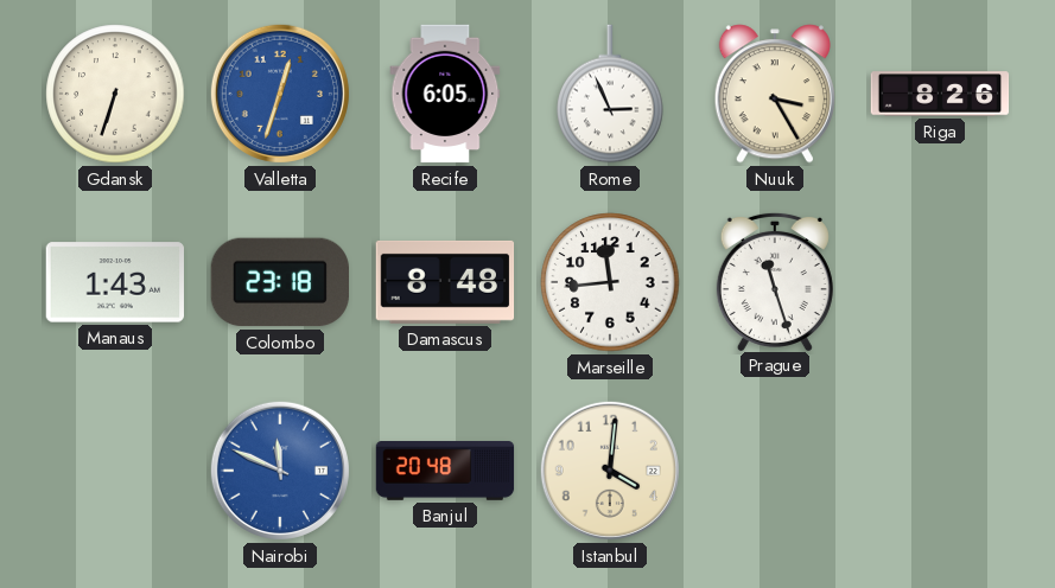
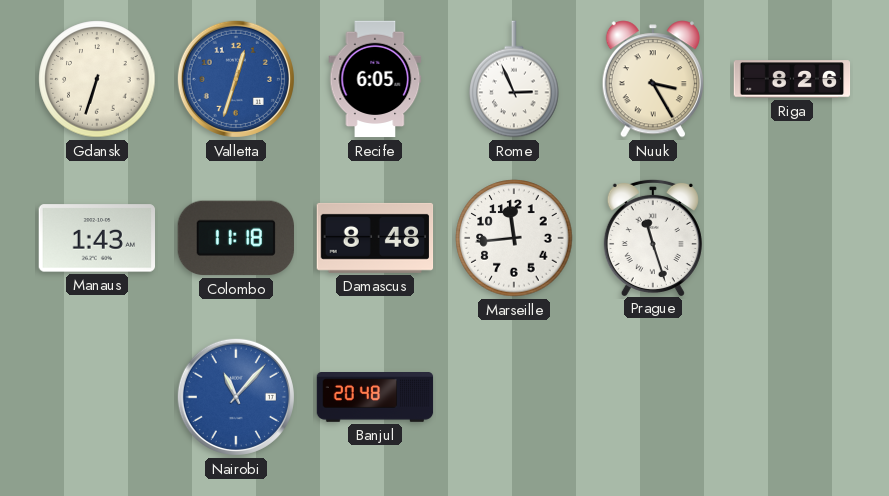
Colombo: 23:18 -> 11:18 (235, 238)
Nairobi: 11:49 -> 11:07 (236, 397)
Istanbul: 4:01 -> none (610, 471)
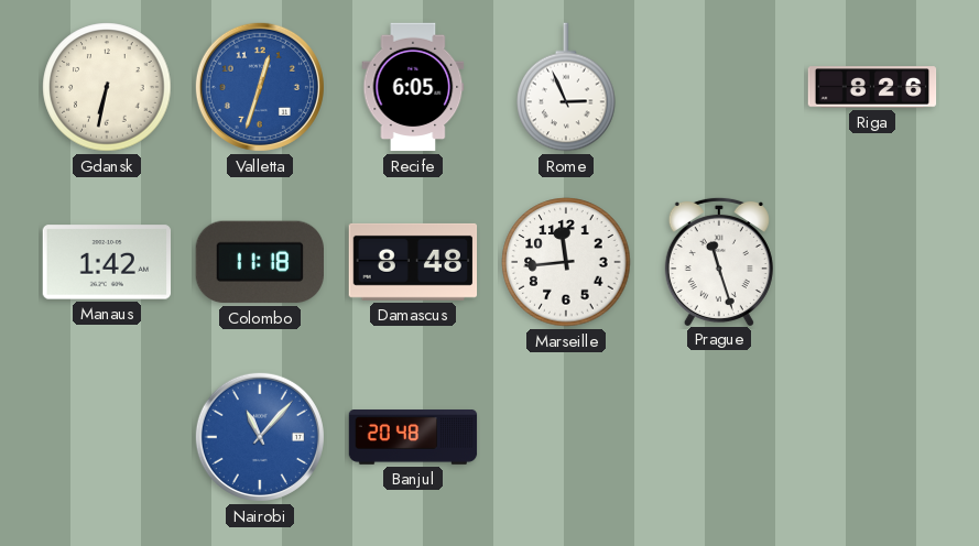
Gdansk: 6:33 -> 6:32 (107, 87)
Nuuk: 3:25 -> none (653, 79)
Manaus: 1:43 -> 1:42 (106, 262)
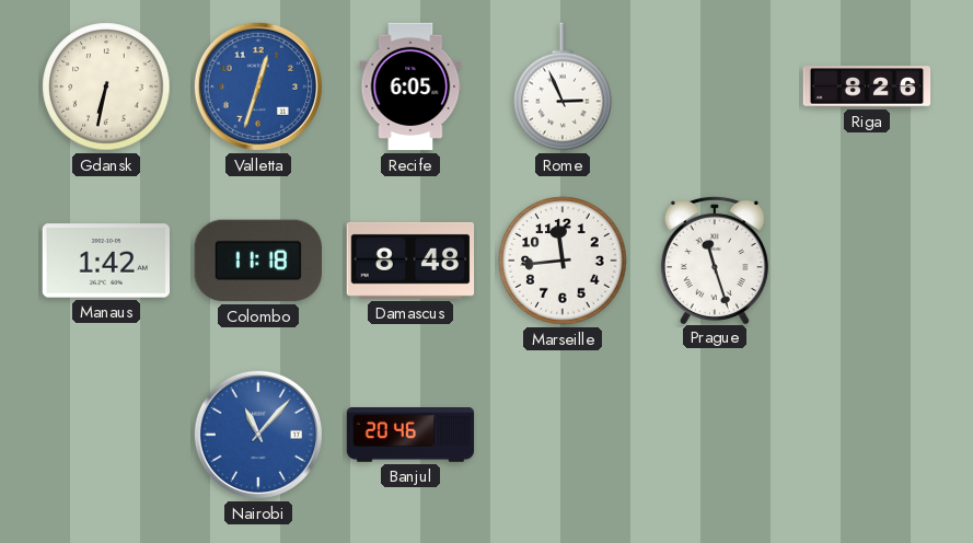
Banjul: 20:48 -> 20:46 (410, 436)
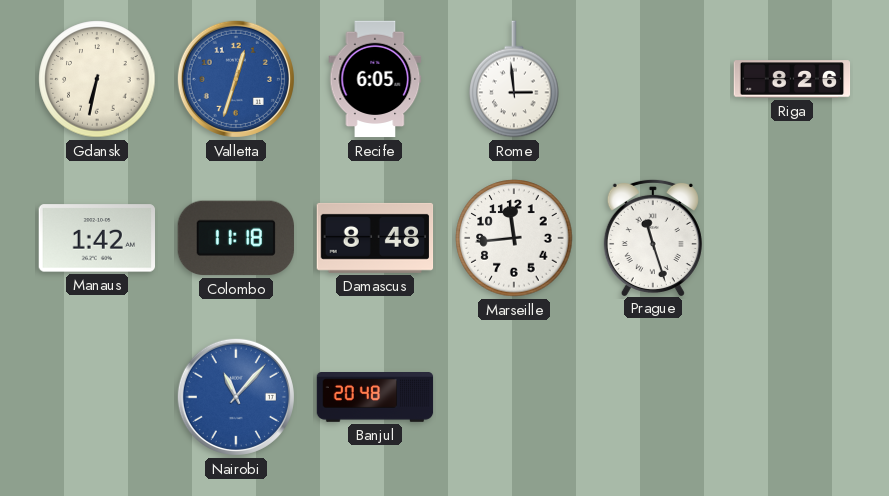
Rome: 2:56 -> 2:59 (514, 79)
Banjul: 20:46 -> 20:48 (375, 398)
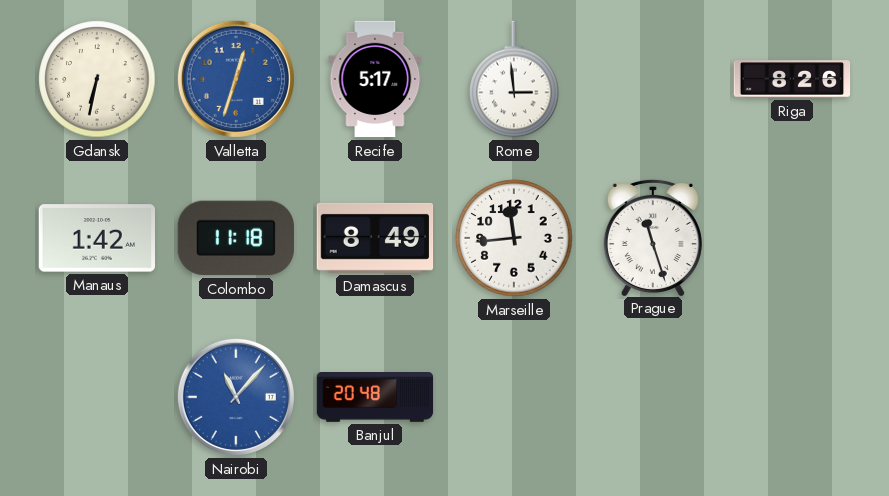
Recife: 6:05 -> 5:17 (375, 79)
Damascus: 8:48 -> 8:49 (375, 238)
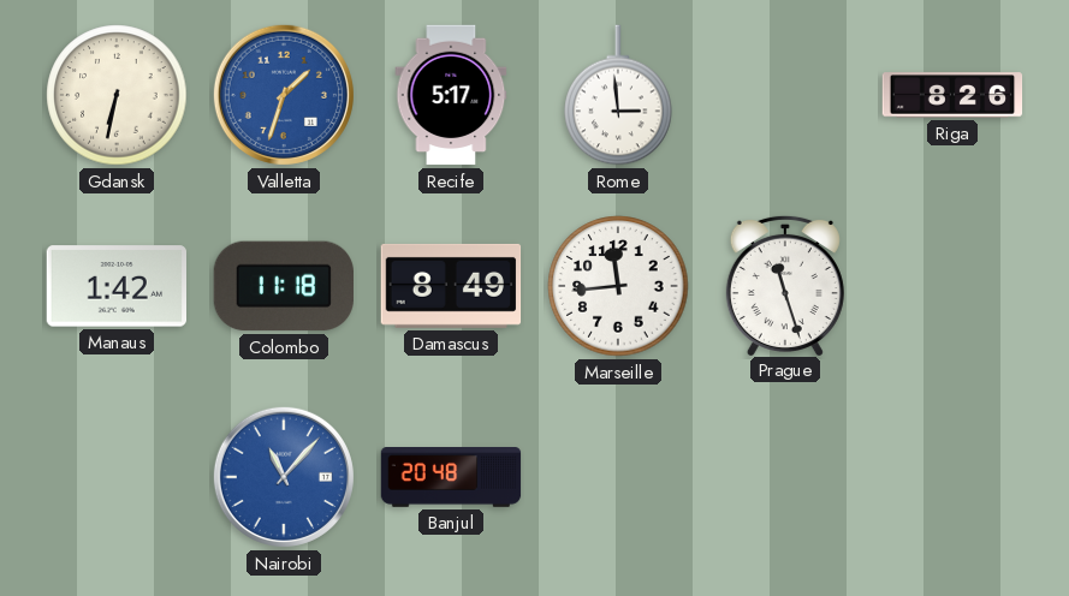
Valletta: 12:33 -> 1:33 (284, 95)
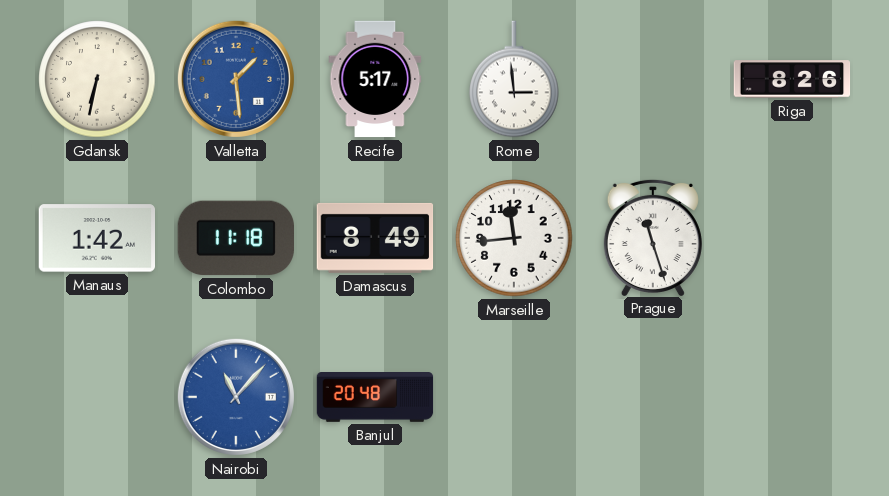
Valletta: 1:33 -> 1:29 (236, 79)
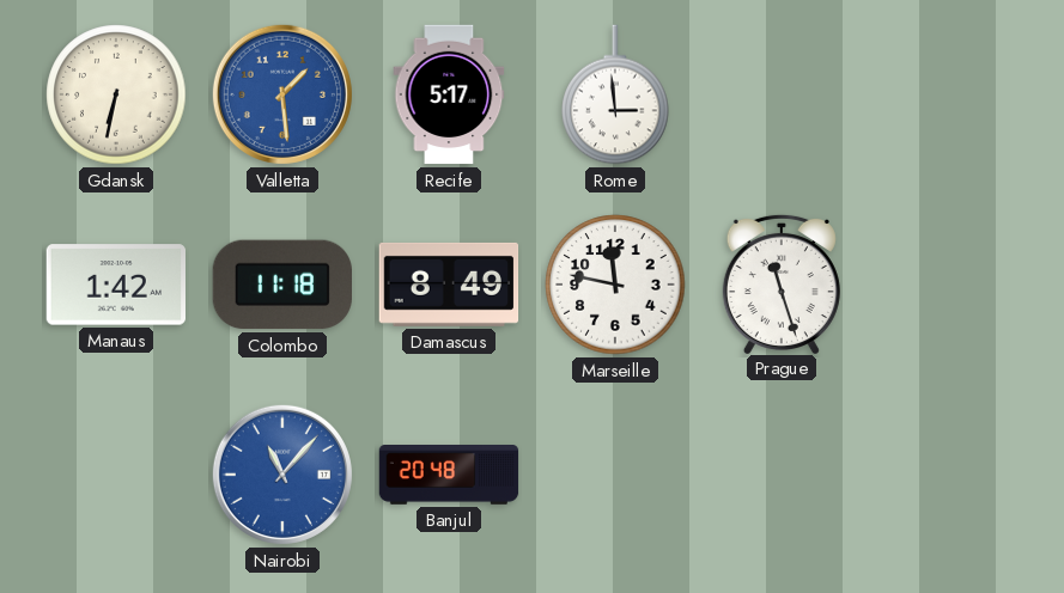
Riga: 8:26 -> none (792, 79)
Marseille: 11:44 -> 11:47 (615, 285)
